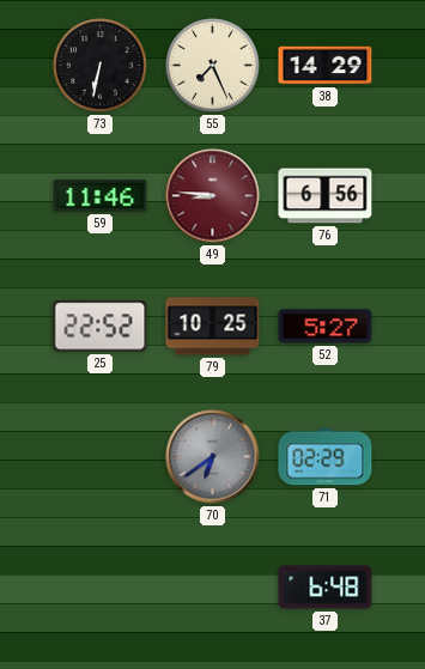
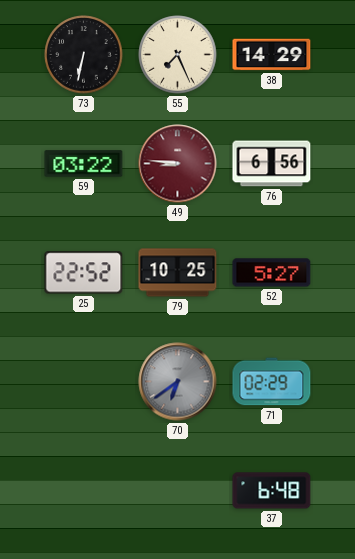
59: 11:46 -> 03:22 (84, 164)
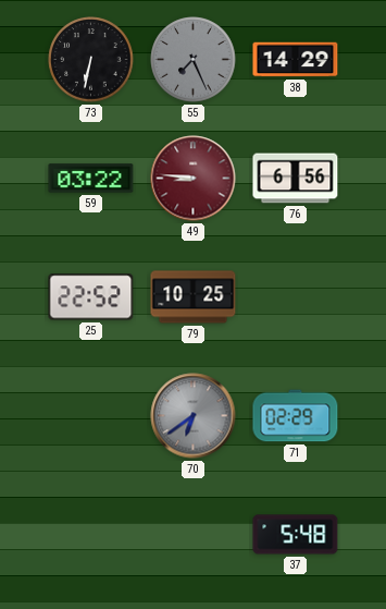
55 dial: cream -> grey (194, 60)
52: 5:27 -> none (272, 273)
37: 6:48 -> 5:48 (296, 535)
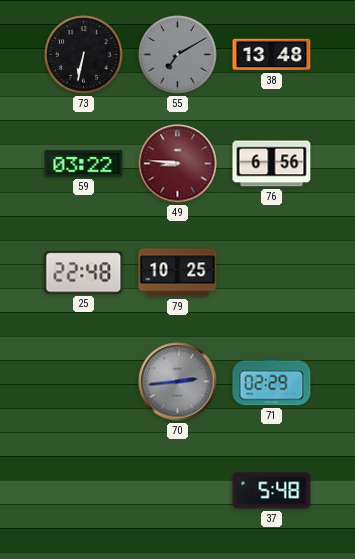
55: 7:26 -> 7:10 (178, 55)
38: 14:29 -> 13:48 (272, 55)
25: 22:52 -> 22:48 (84, 273)
70: 6:39 -> 2:44 (178, 382)
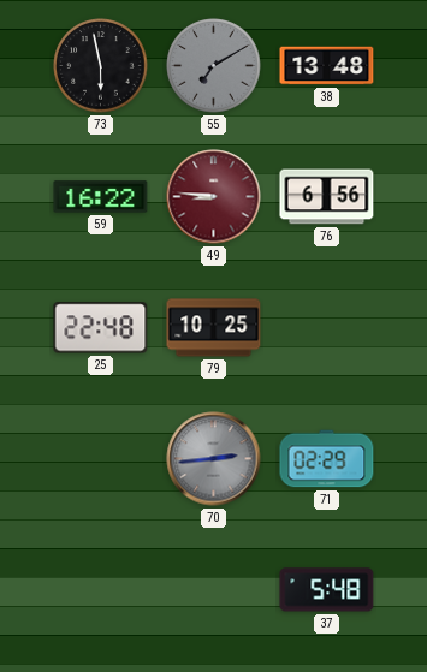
73: 6:32 -> 5:58 (101, 66)
59: 03:22 -> 16:22 (101, 197)
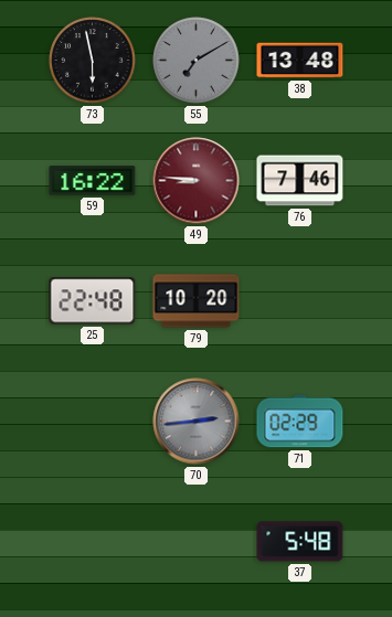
76: 6:56 -> 7:46 (300, 181)
79: 10:25 -> 10:20 (197, 301)
